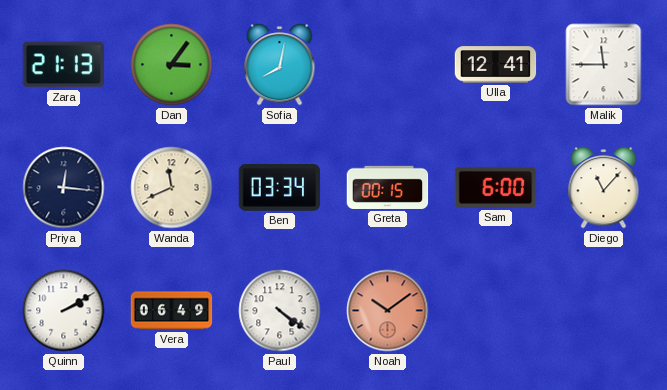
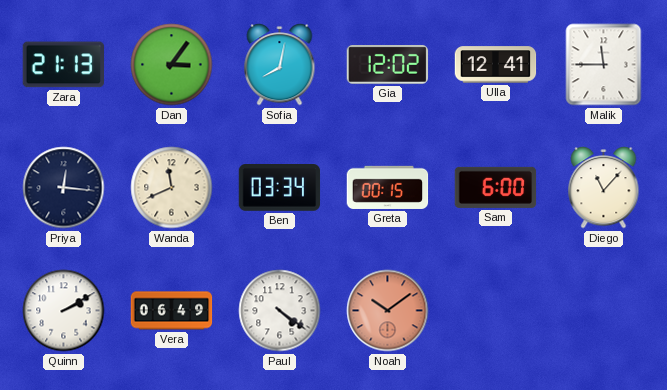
Gia: none -> 12:02 (388, 65)
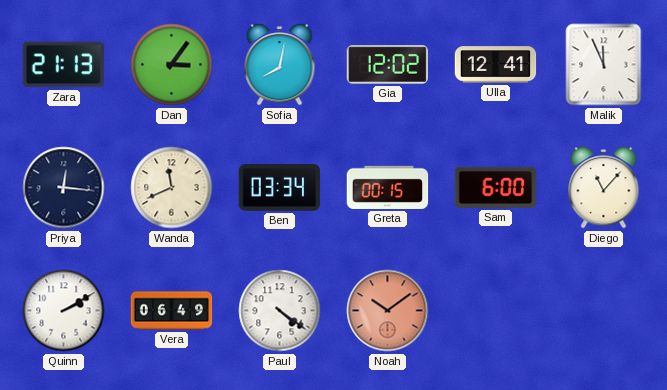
Malik: 11:45 -> 11:56 (604, 65)
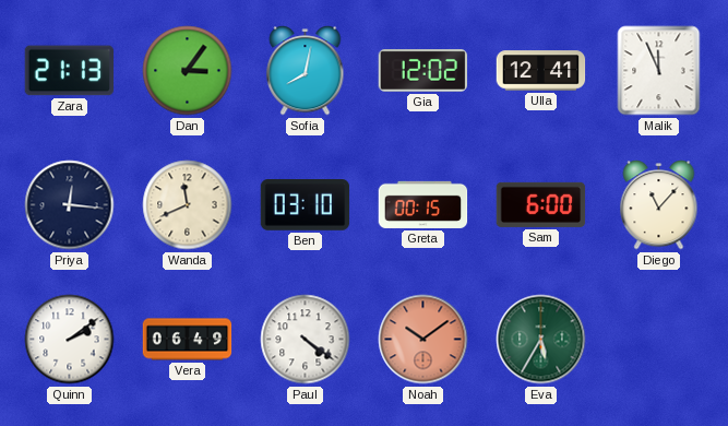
Ben: 03:34 -> 03:10 (306, 205)
Quinn: 2:10 -> 2:09 (70, 340)
Eva: none -> 5:35 (541, 340)
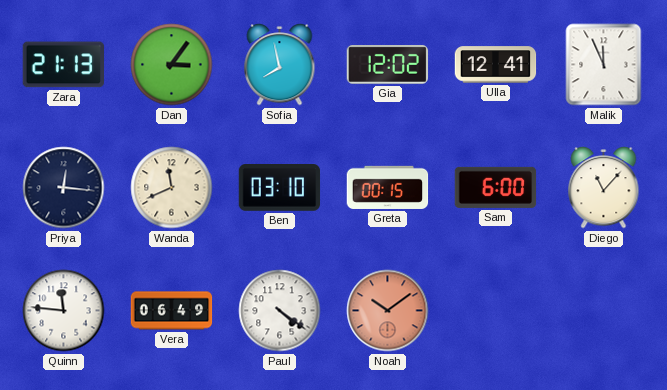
Sofia: 8:02 -> 7:58 (280, 65)
Quinn: 2:09 -> 11:46 (64, 311)
Eva: 5:35 -> none (541, 340)
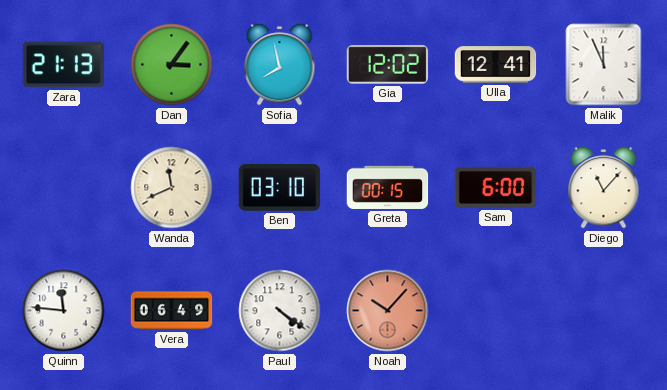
Priya: 12:16 -> none (64, 188)
Noah: 10:09 -> 10:07 (388, 311)
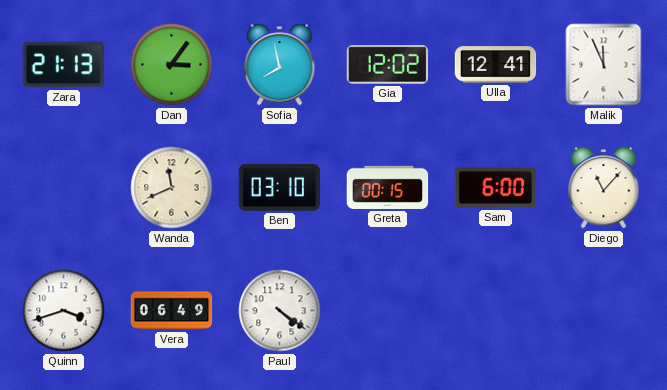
Quinn: 11:46 -> 3:42 (64, 311)
Noah: 10:07 -> none (388, 311)
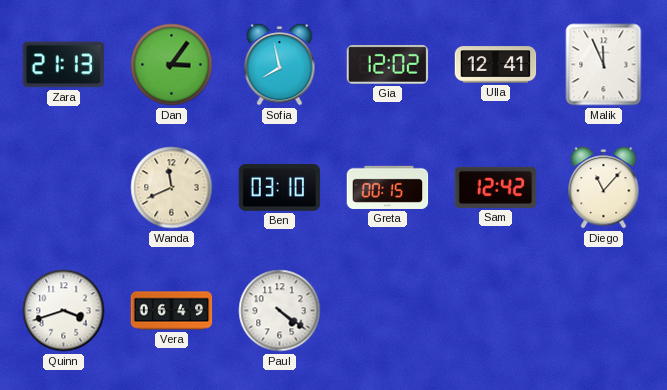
Sam: 6:00 -> 12:42 (496, 187)
